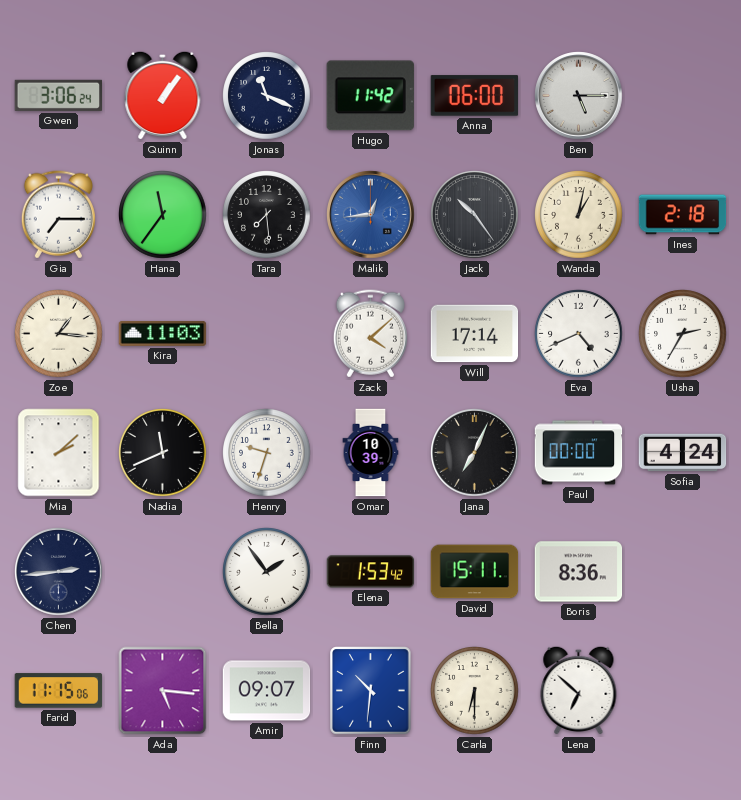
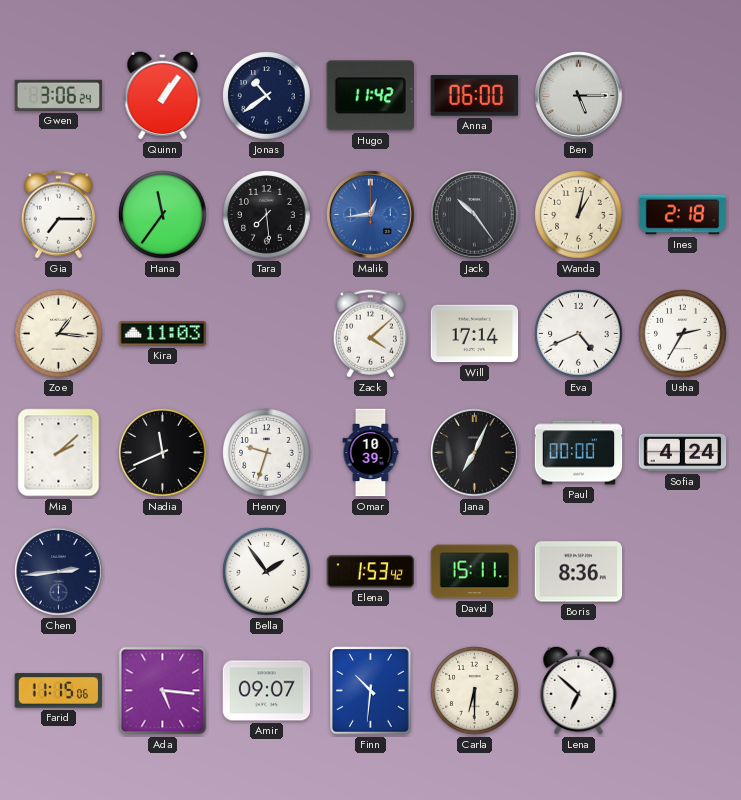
Jonas: 11:19 -> 10:39 (267, 96)
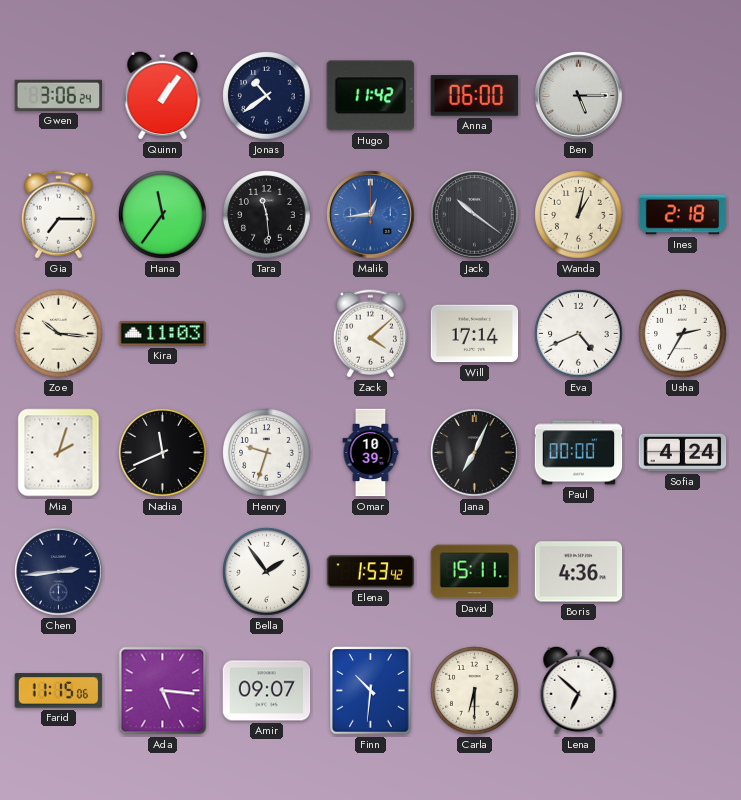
Tara: 7:29 -> 11:29 (267, 215)
Jack: 10:24 -> 10:21 (475, 215)
Zoe: 1:16 -> 10:16 (59, 334)
Mia: 2:08 -> 2:03 (59, 453)
Boris: 8:36 -> 4:36 (579, 572)
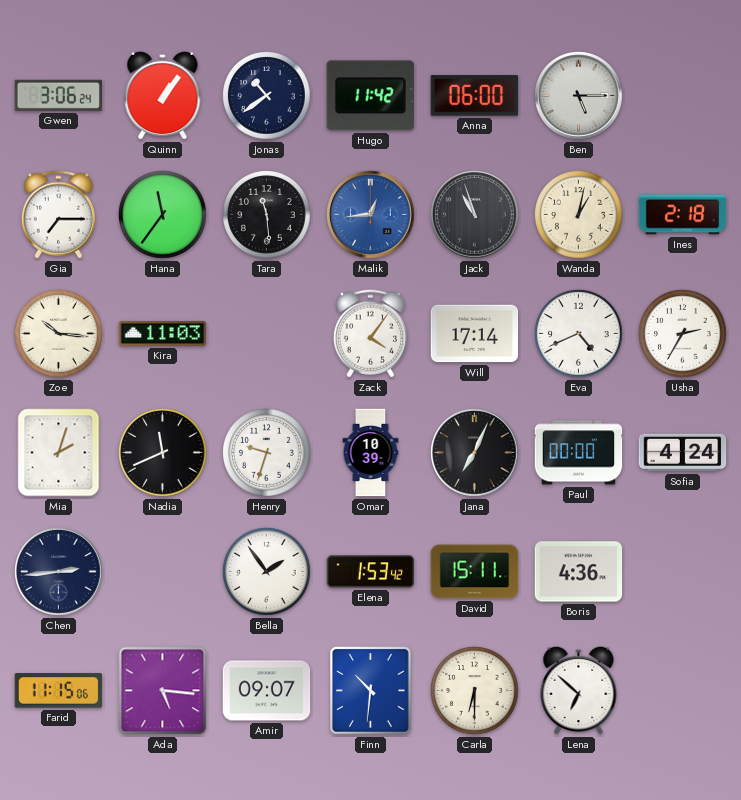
Jack: 10:21 -> 10:57 (475, 215)
Zack: 4:08 -> 4:06 (370, 334)
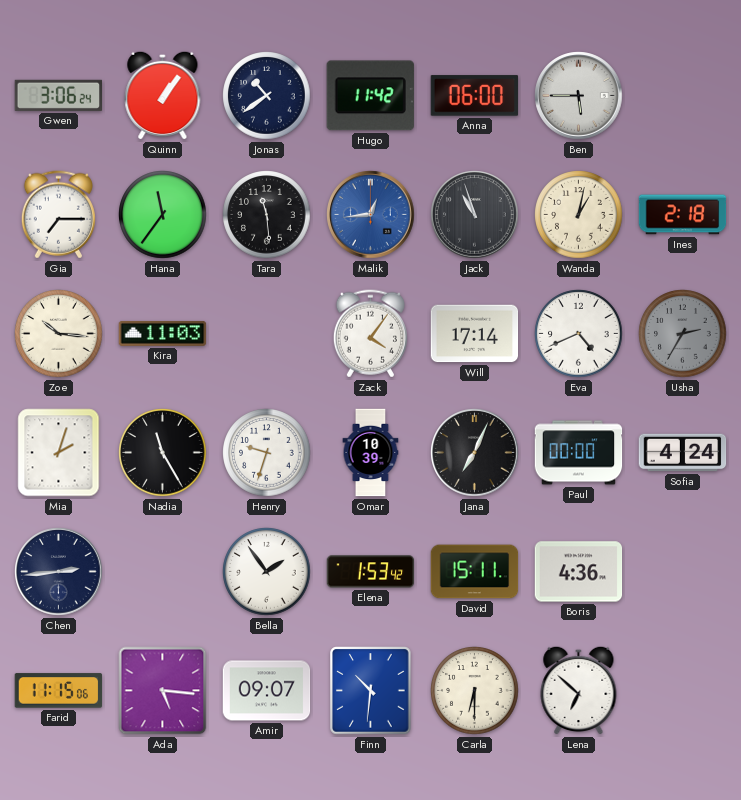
Ben: 5:15 -> 5:45 (579, 96)
Usha dial: white -> grey (683, 334)
Nadia: 11:41 -> 11:25 (163, 453)
